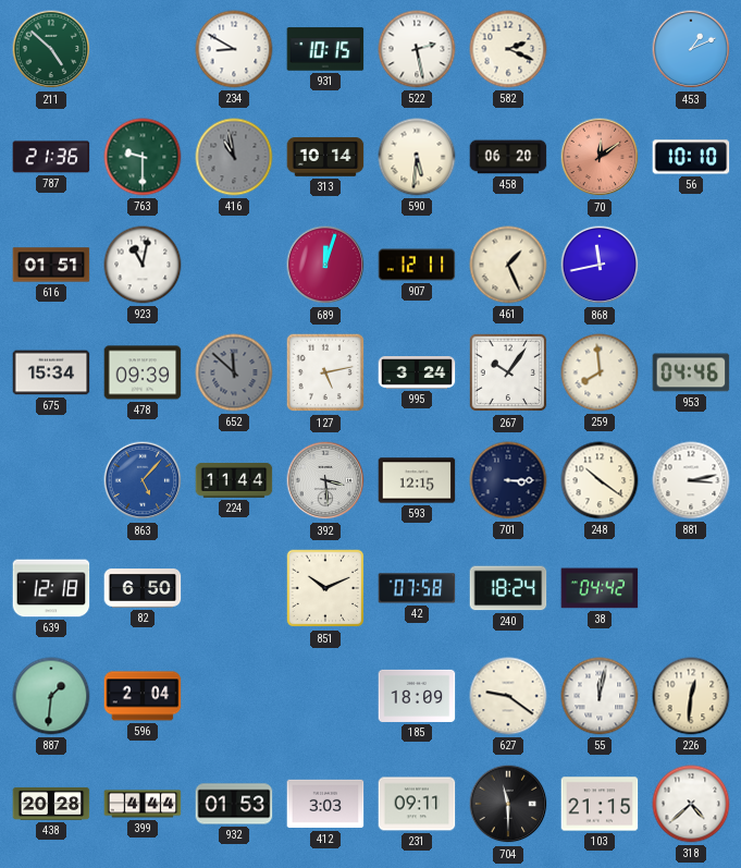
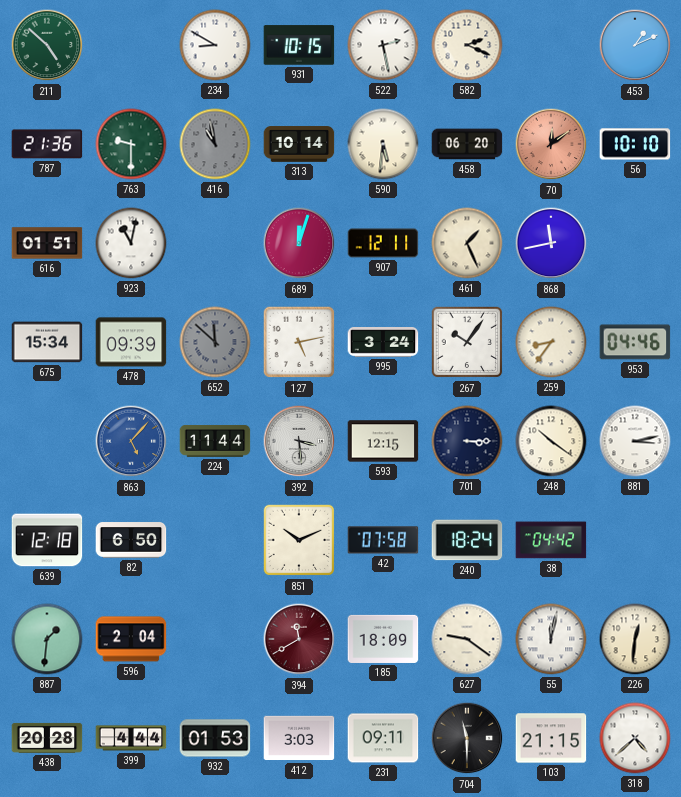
259: 7:59 -> 8:36 (551, 342)
394: none -> 11:40 (299, 639)
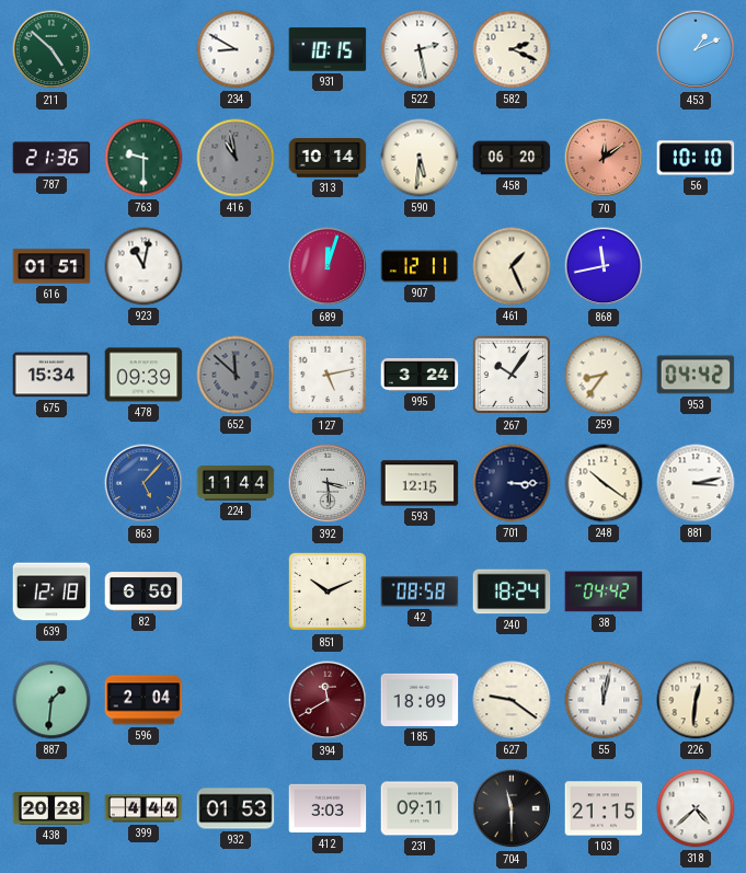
953: 04:46 -> 04:42 (696, 375)
42: 07:58 -> 08:58 (420, 591)
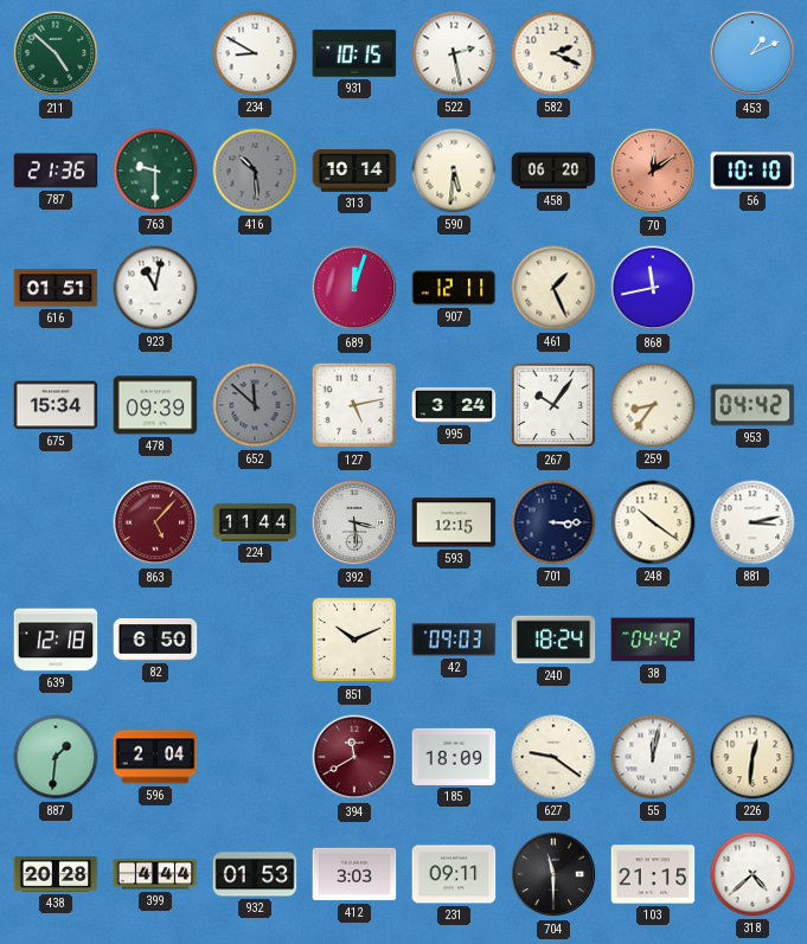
416: 10:58 -> 10:29 (255, 171)
863 dial: blue -> burgundy (155, 522)
42: 08:58 -> 09:03 (454, 640)
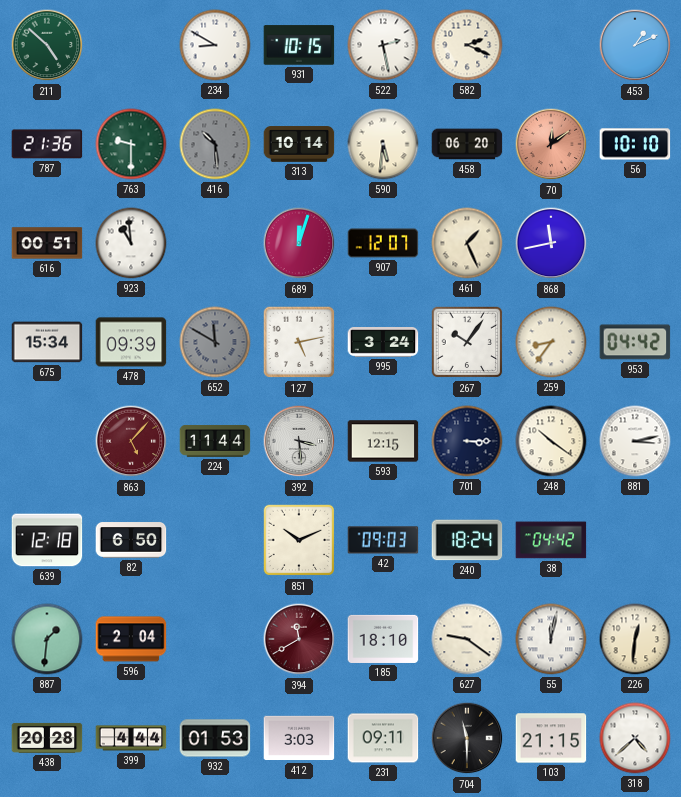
616: 01:51 -> 00:51 (47, 243)
923: 11:02 -> 10:59 (131, 243)
907: 12:11 -> 12:07 (383, 243)
652: 11:52 -> 11:50 (215, 342)
185: 18:09 -> 18:10 (383, 639)
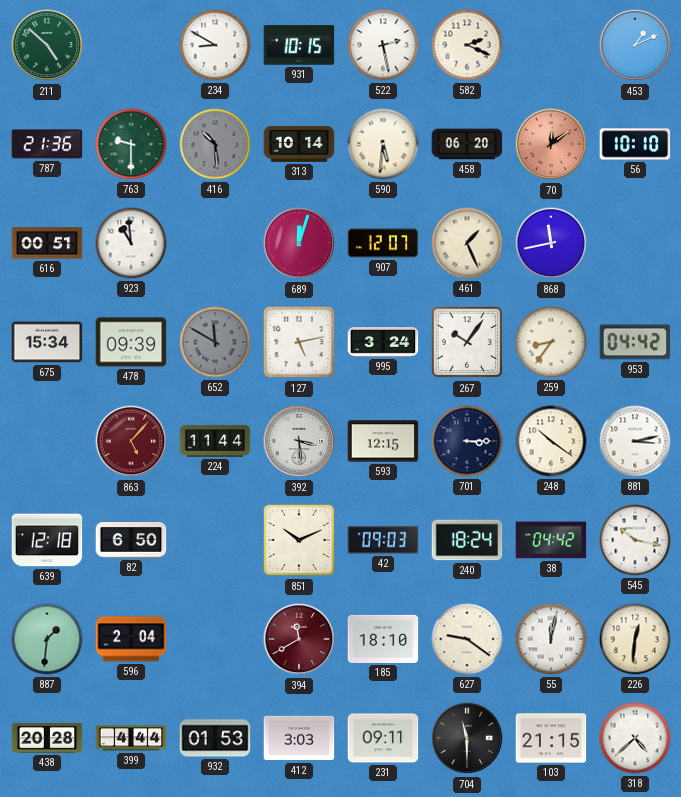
545: none -> 10:17 (635, 540)
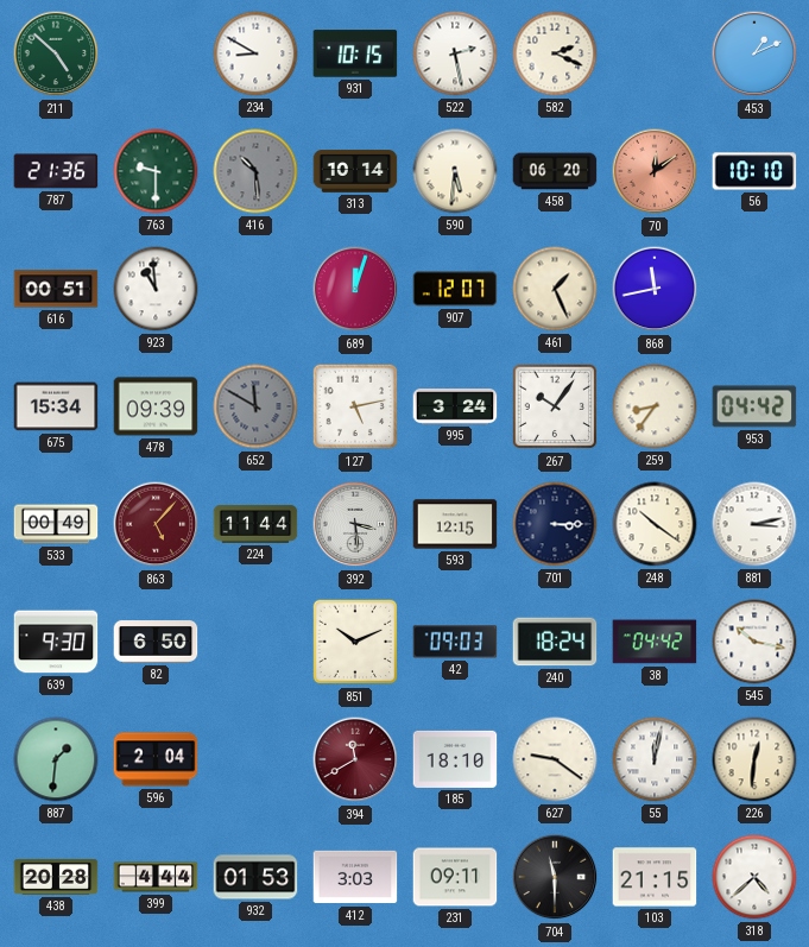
533: none -> 00:49 (56, 524)
639: 12:18 -> 9:30 (56, 642)
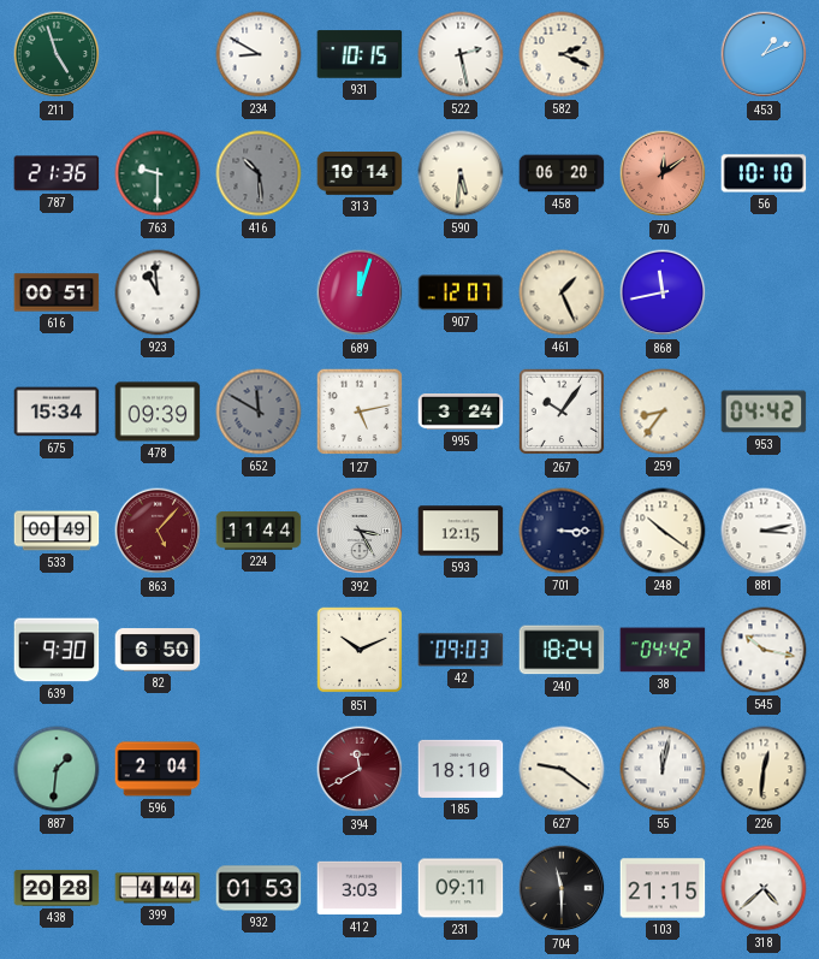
211: 4:52 -> 4:57 (57, 54)
392: 3:29 -> 3:25 (360, 531)
